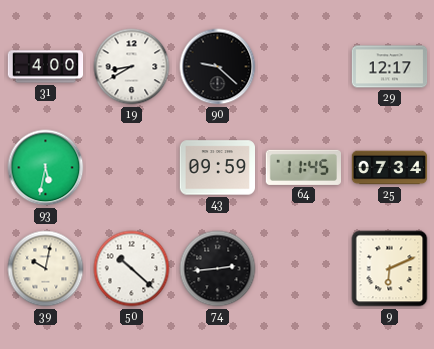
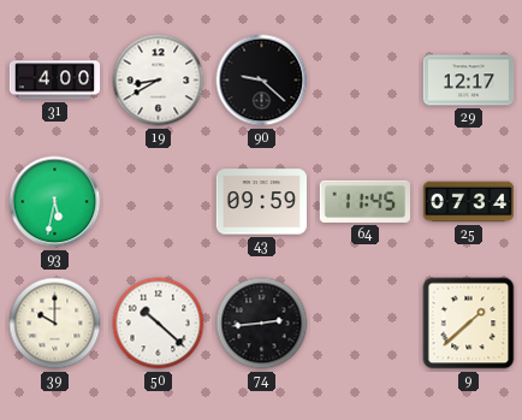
39: 10:02 -> 10:00 (55, 324)
9: 6:11 -> 1:38 (469, 324)
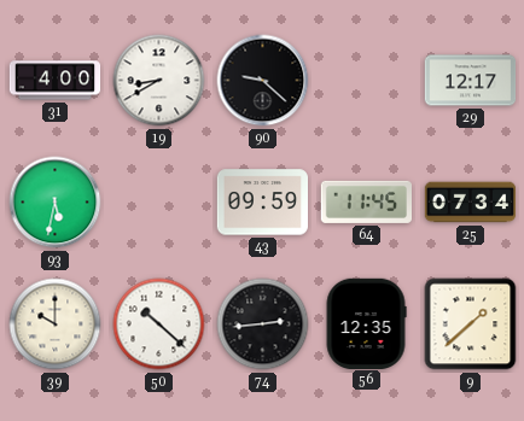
56: none -> 12:35 (366, 323)
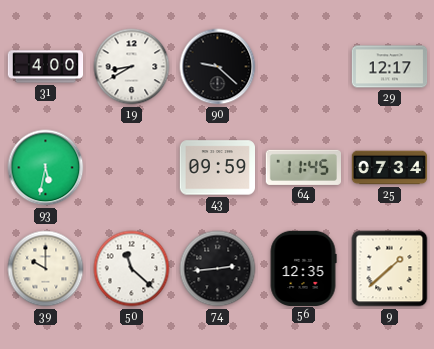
50: 10:22 -> 11:22 (132, 269)
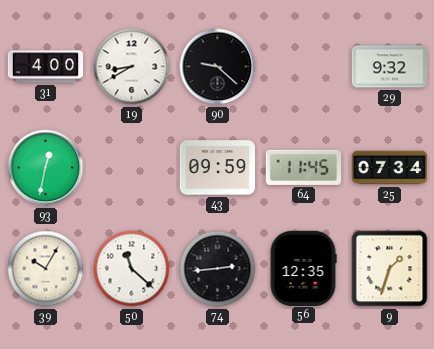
29: 12:17 -> 9:32 (390, 67)
93: 5:32 -> 12:32 (46, 168)
39: 10:00 -> 10:05 (46, 269)
9: 1:38 -> 1:33 (390, 269)
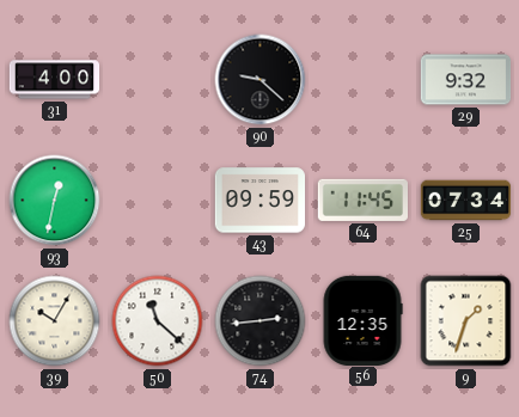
19: 8:40 -> none (132, 67)
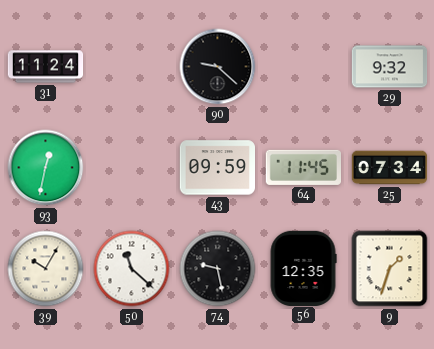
31: 4:00 -> 11:24 (46, 67)
74: 2:44 -> 9:28 (218, 269)
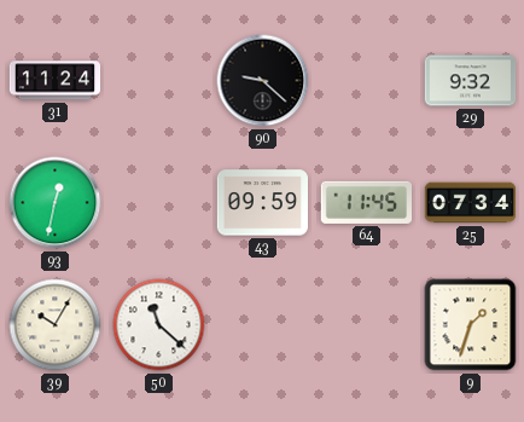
74: 9:28 -> none (218, 269)
56: 12:35 -> none (303, 268)
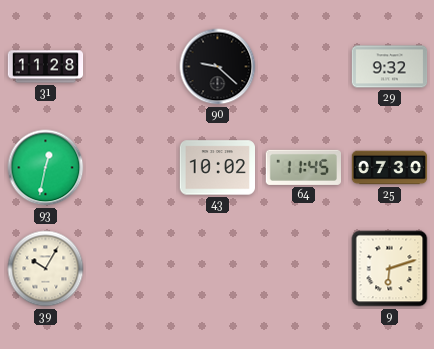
31: 11:24 -> 11:28 (46, 67)
43: 09:59 -> 10:02 (217, 168)
25: 07:34 -> 07:30 (390, 168)
50: 11:22 -> none (159, 325)
9: 1:33 -> 6:12 (390, 269)
